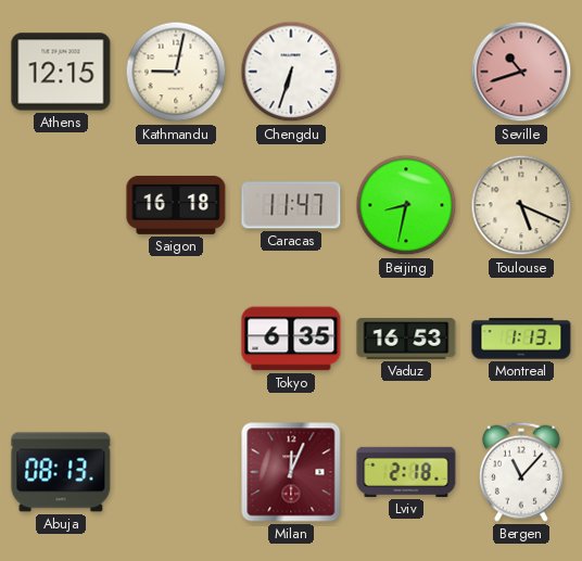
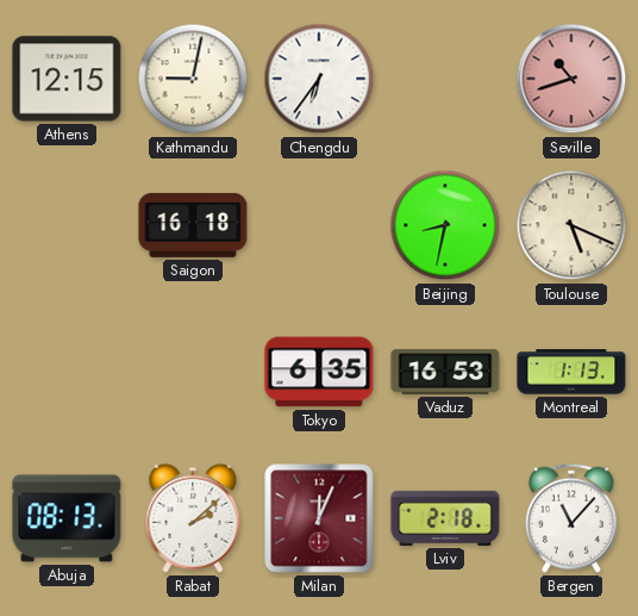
Chengdu: 6:33 -> 6:36 (319, 79)
Caracas: 11:47 -> none (291, 205)
Rabat: none -> 2:08 (193, 518)
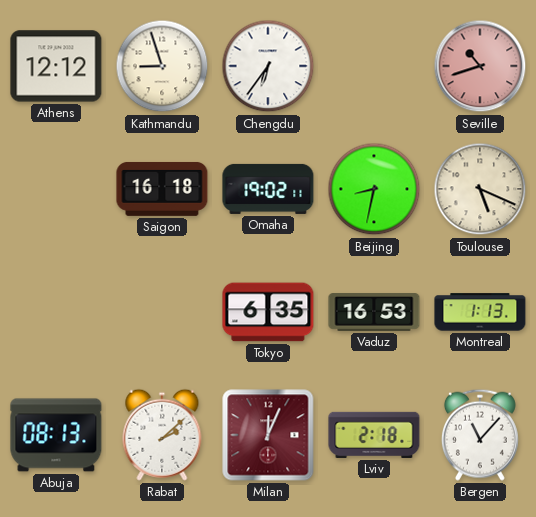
Athens: 12:15 -> 12:12 (56, 66)
Kathmandu: 9:02 -> 8:57 (162, 66)
Omaha: none -> 19:02 (268, 189)
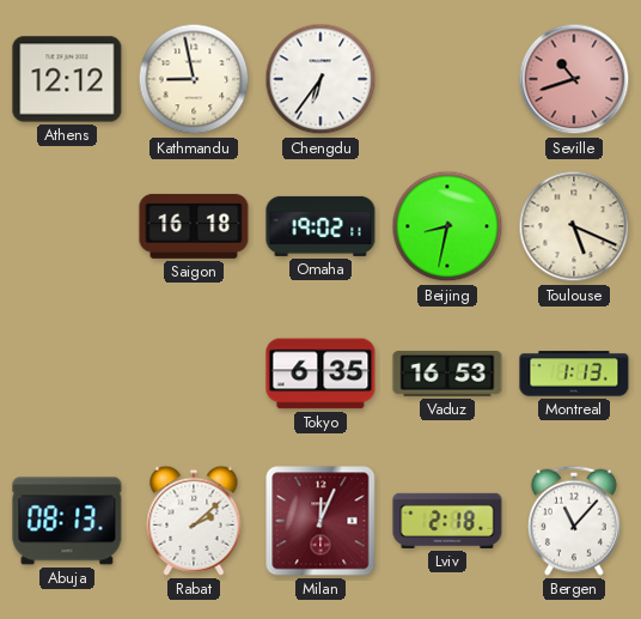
Kathmandu: 8:57 -> 8:58 (194, 79)
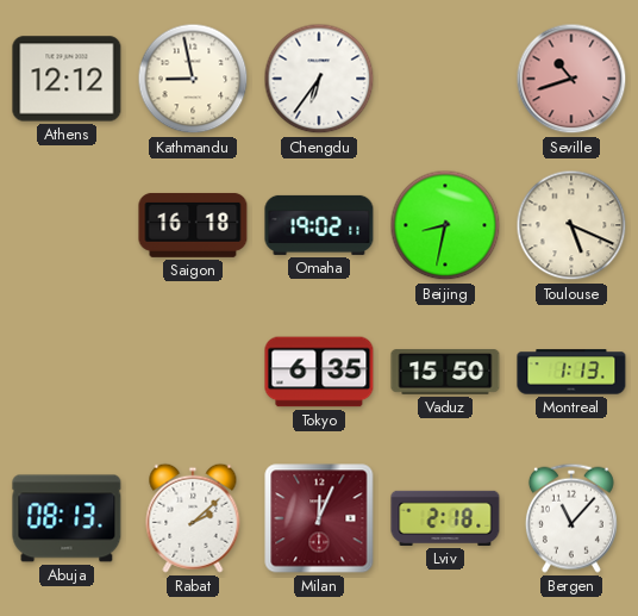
Vaduz: 16:53 -> 15:50 (445, 372)
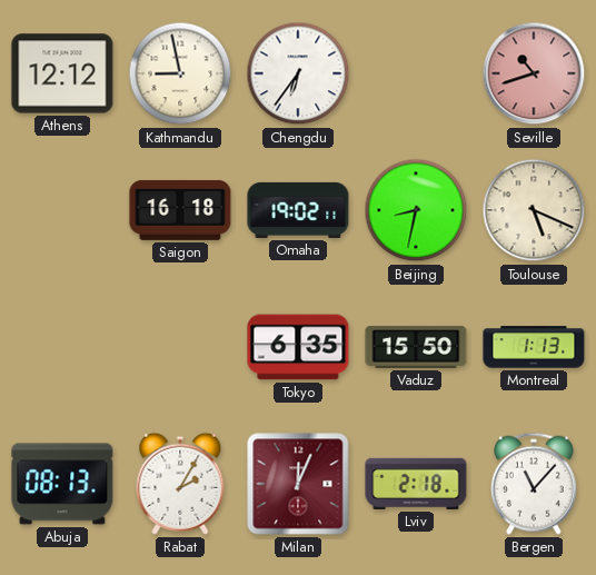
Rabat: 2:08 -> 2:05 (180, 484)
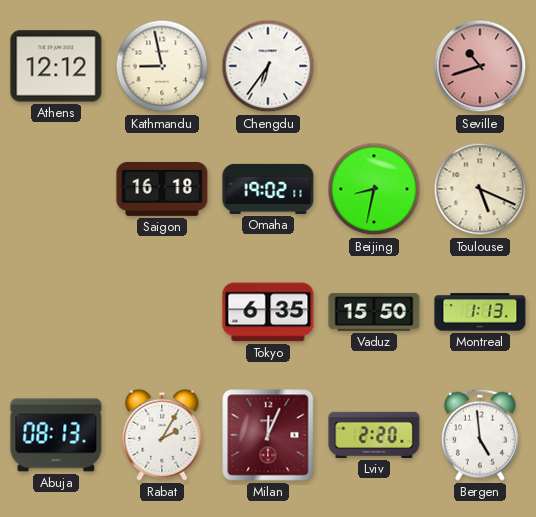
Lviv: 2:18 -> 2:20 (374, 435)
Bergen: 11:07 -> 4:59 (480, 435)
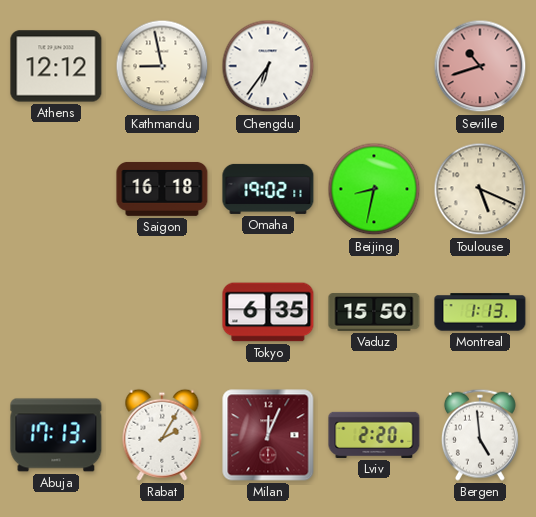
Abuja: 08:13 -> 17:13 (56, 435)
